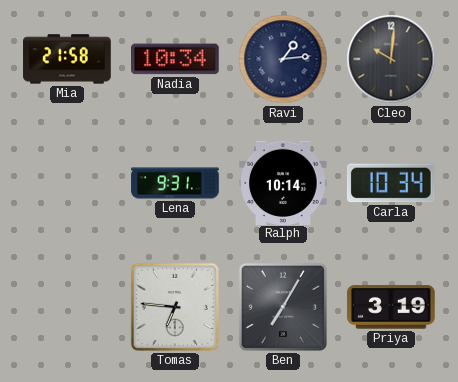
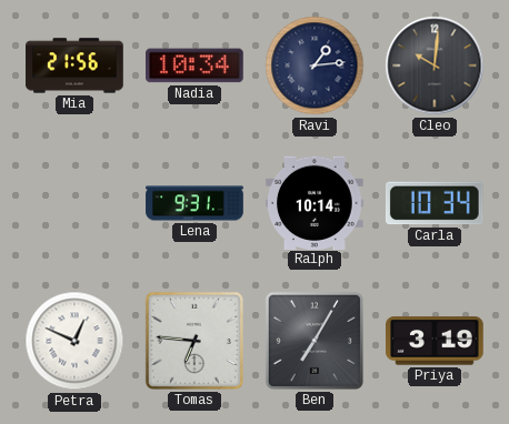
Mia: 21:58 -> 21:56 (74, 65)
Petra: none -> 12:49 (74, 341)
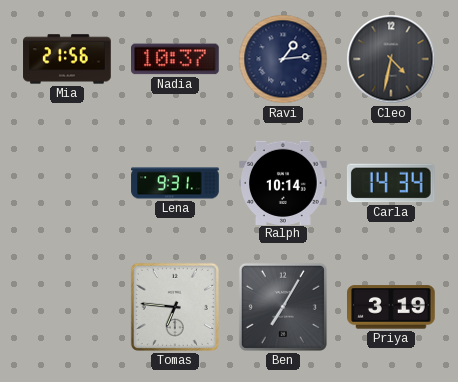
Nadia: 10:34 -> 10:37 (176, 59)
Cleo: 10:01 -> 4:32 (391, 59)
Carla: 10:34 -> 14:34 (391, 183)
Petra: 12:49 -> none (74, 341)
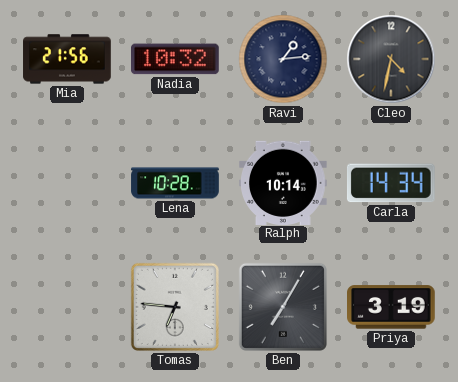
Nadia: 10:37 -> 10:32 (176, 59)
Lena: 9:31 -> 10:28 (175, 183)
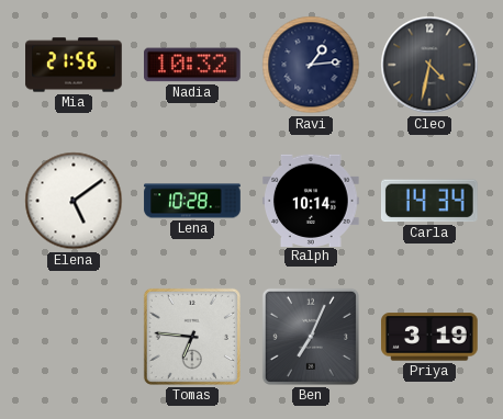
Elena: none -> 5:09 (74, 201)
Ben: 7:05 -> 7:04 (311, 337)
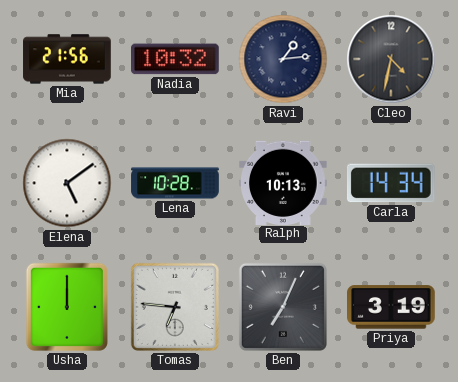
Ralph: 10:14 -> 10:13 (284, 182)
Usha: none -> 12:00 (67, 307)
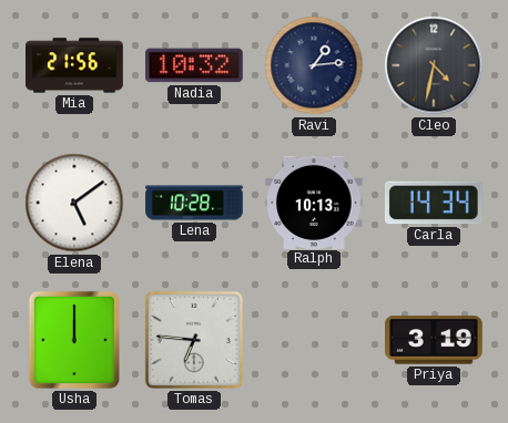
Ben: 7:04 -> none (283, 307)
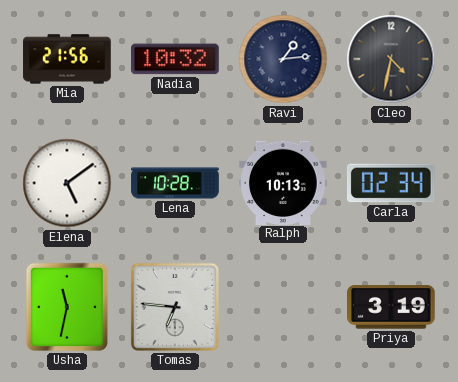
Carla: 14:34 -> 02:34 (391, 183)
Usha: 12:00 -> 11:32 (67, 307)
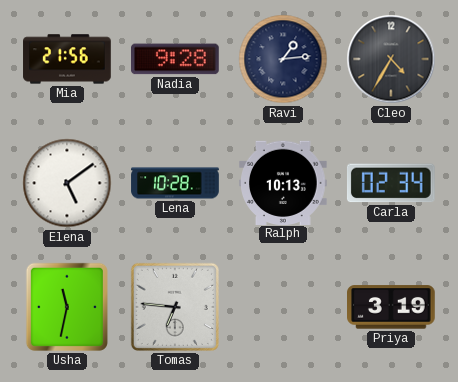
Nadia: 10:32 -> 9:28 (176, 59)
Cleo: 4:32 -> 4:35 (391, 59)
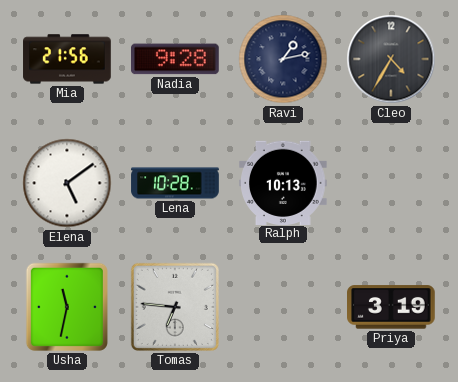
Ravi: 1:14 -> 1:13 (283, 59)
Carla: 02:34 -> none (391, 183)
